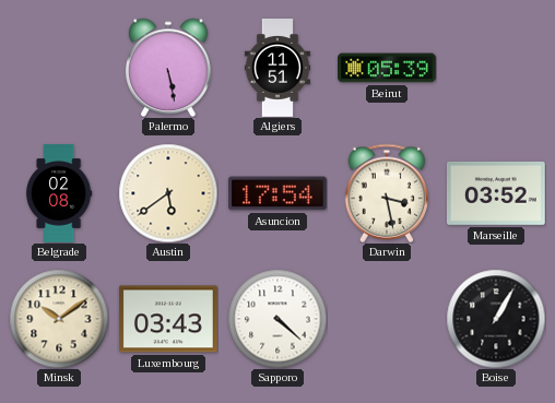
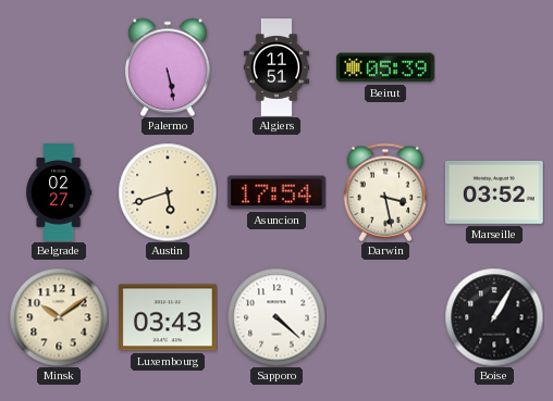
Belgrade: 02:08 -> 02:27 (60, 192)
Austin: 5:39 -> 5:42 (168, 192)
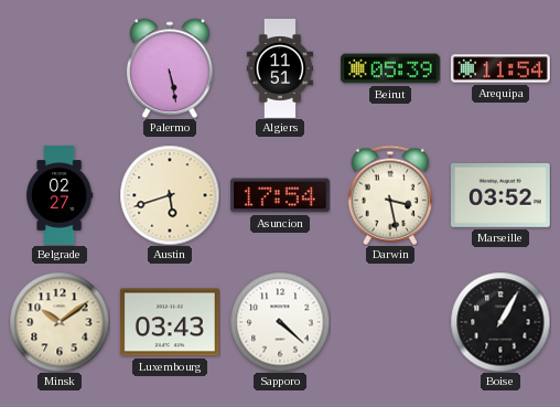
Arequipa: none -> 11:54 (502, 68)
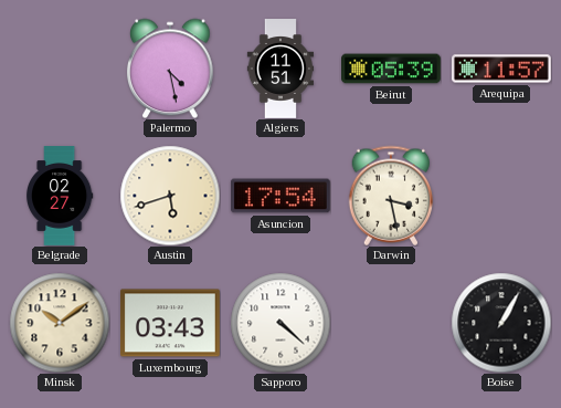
Palermo: 5:28 -> 4:28 (171, 69)
Arequipa: 11:54 -> 11:57 (502, 69)
Marseille: 03:52 -> none (500, 195)
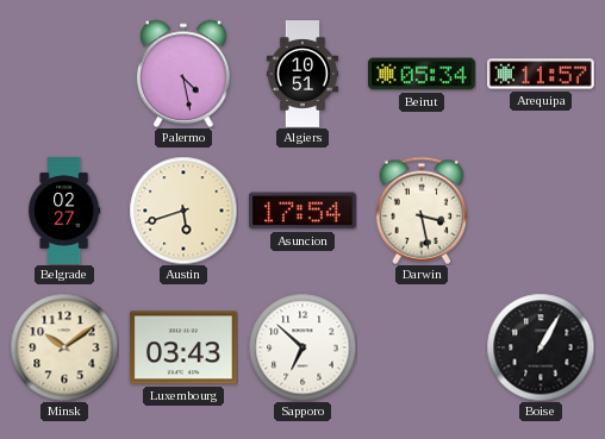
Algiers: 11:51 -> 10:51 (301, 74)
Beirut: 05:39 -> 05:34 (423, 74)
Sapporo: 4:22 -> 6:52 (302, 347)
